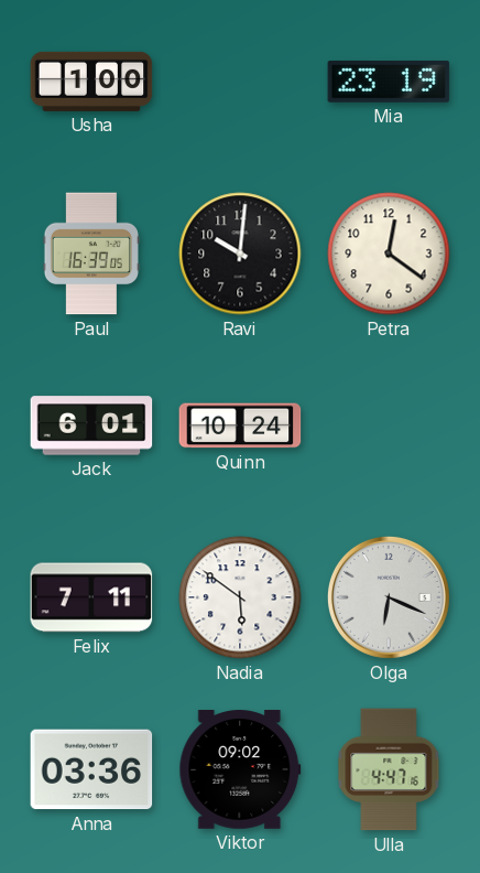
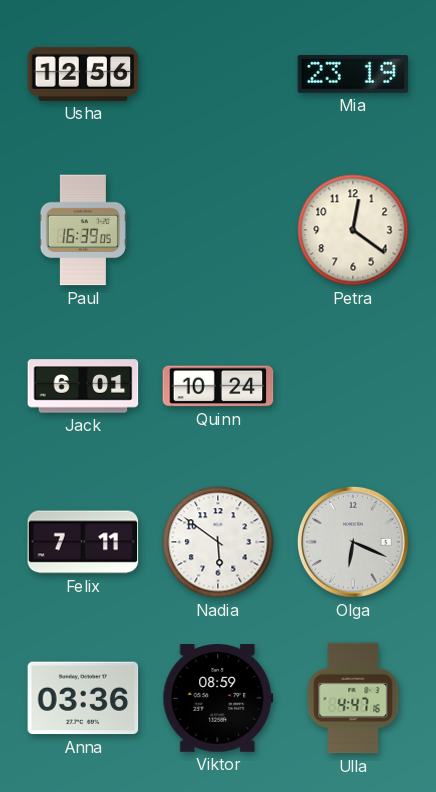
Usha: 1:00 -> 12:56 (83, 74)
Ravi: 10:01 -> none (240, 254)
Viktor: 09:02 -> 08:59 (218, 699)
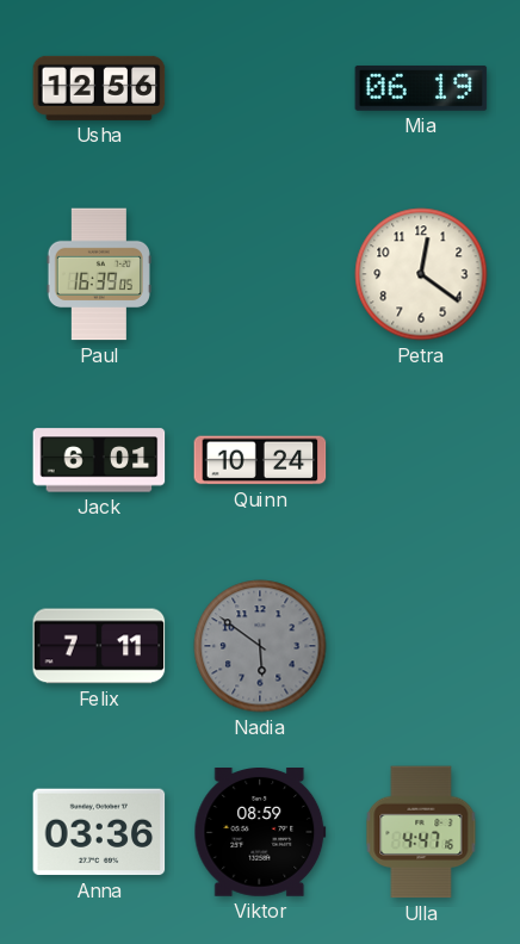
Mia: 23:19 -> 06:19 (421, 88)
Nadia dial: white -> grey (260, 646)
Olga: 6:19 -> none (353, 542)
